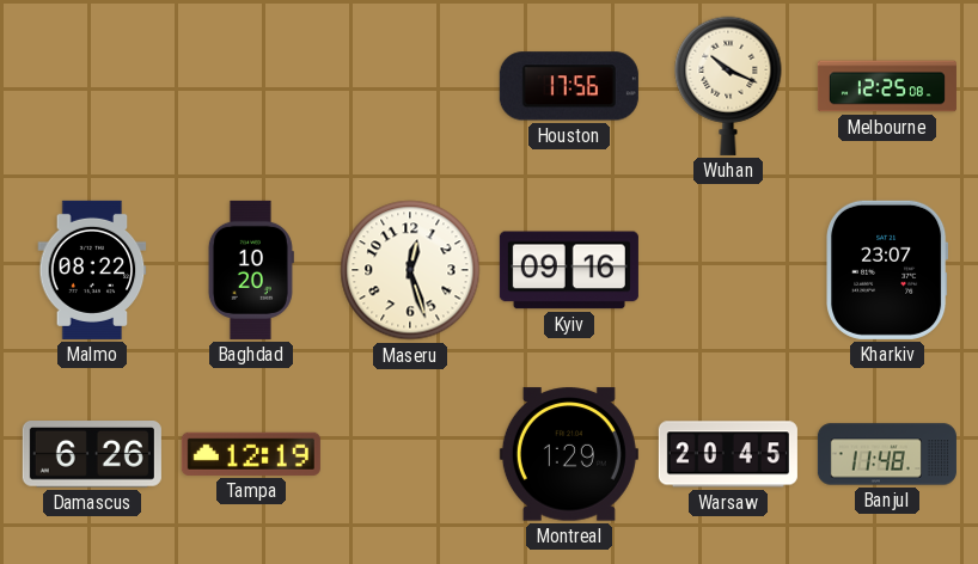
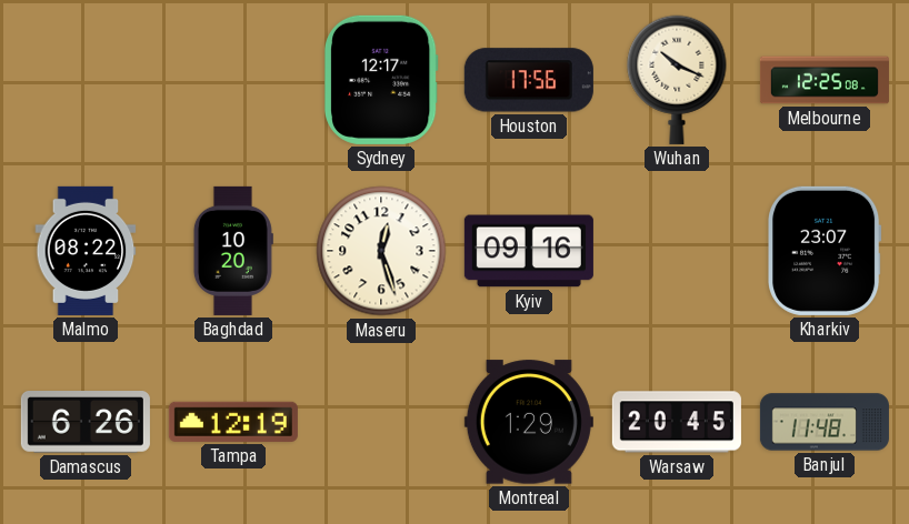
Sydney: none -> 12:17 (381, 80)
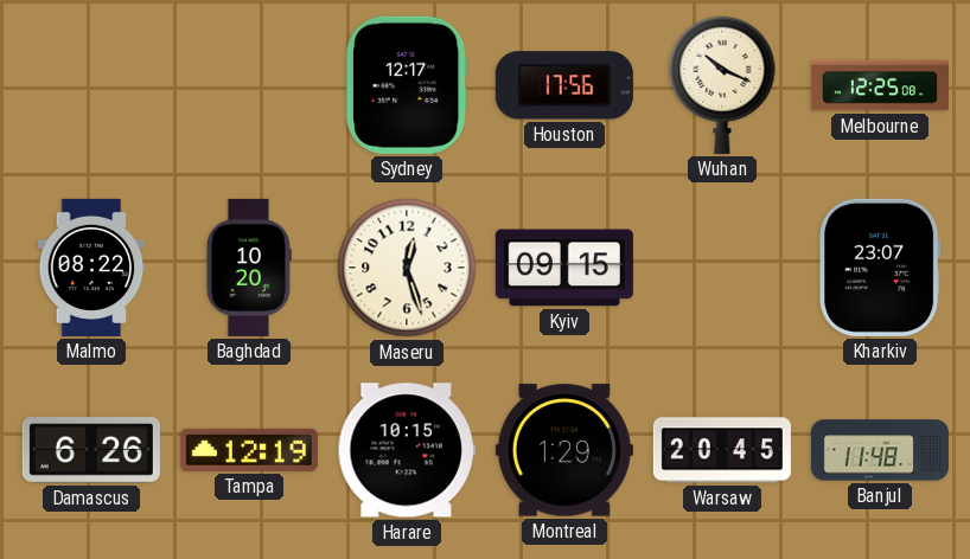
Kyiv: 09:16 -> 09:15 (564, 268)
Harare: none -> 10:15 (407, 450)
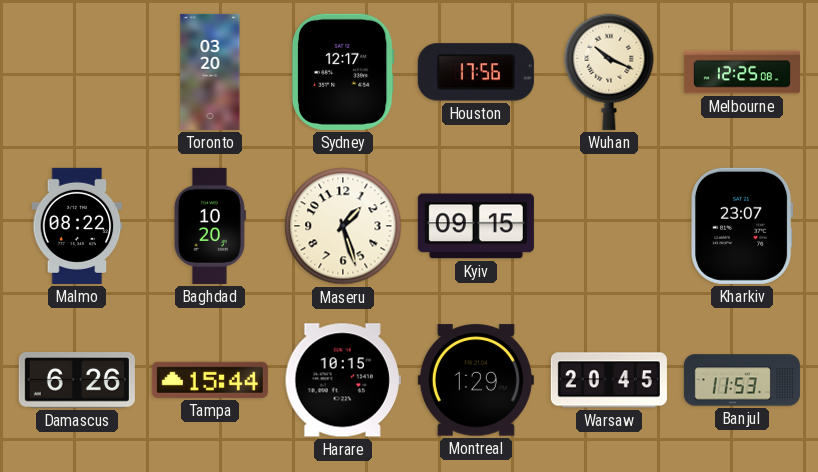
Toronto: none -> 03:20 (210, 72)
Maseru: 12:27 -> 1:27 (343, 226)
Tampa: 12:19 -> 15:44 (210, 380)
Banjul: 11:48 -> 11:53 (742, 380)
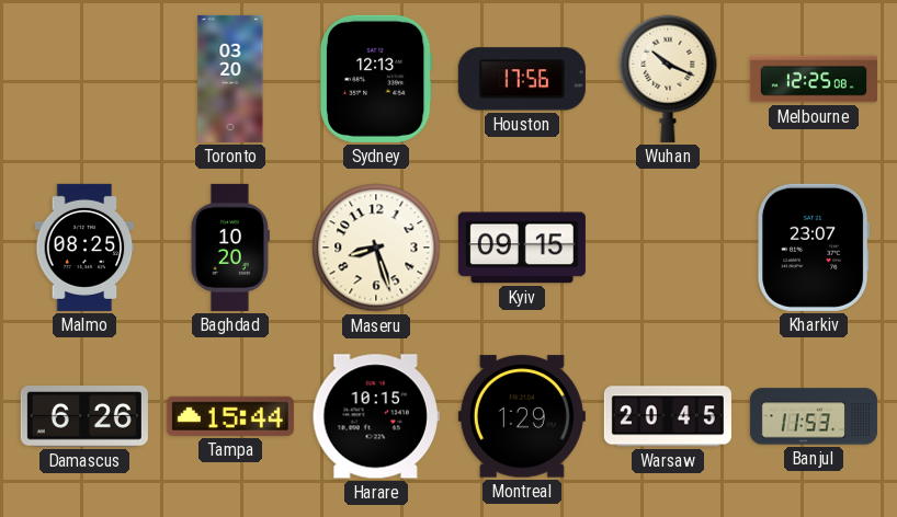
Sydney: 12:17 -> 12:13 (376, 79)
Malmo: 08:22 -> 08:25 (84, 248)
Maseru: 1:27 -> 8:27 (376, 248)
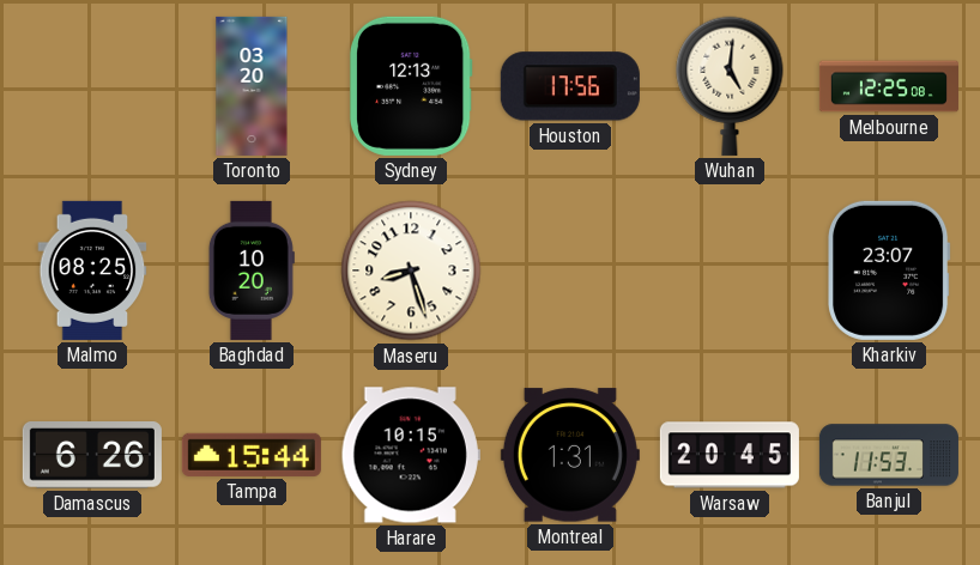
Wuhan: 10:19 -> 5:01 (730, 86)
Kyiv: 09:15 -> none (522, 248)
Montreal: 1:29 -> 1:31 (570, 455)
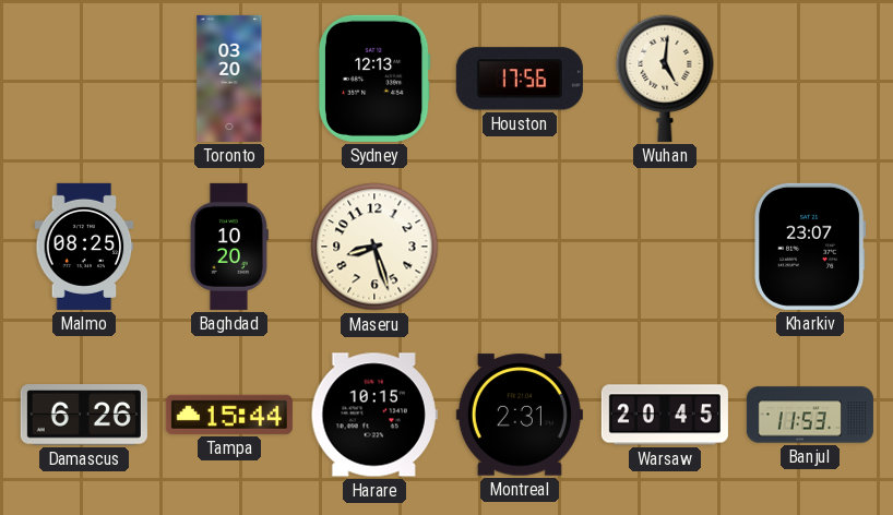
Melbourne: 12:25 -> none (889, 86)
Montreal: 1:31 -> 2:31 (520, 415)
